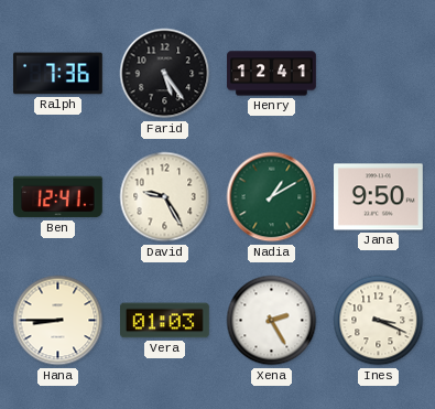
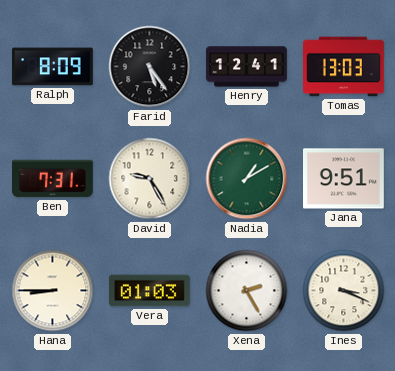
Ralph: 7:36 -> 8:09 (53, 67)
Tomas: none -> 13:03 (344, 67)
Ben: 12:41 -> 7:31 (53, 179)
Jana: 9:50 -> 9:51 (344, 179)
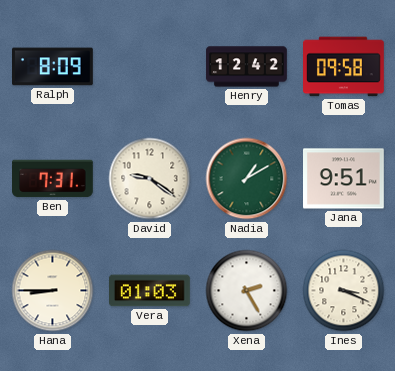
Farid: 5:24 -> none (150, 67)
Henry: 12:41 -> 12:42 (247, 67)
Tomas: 13:03 -> 09:58 (344, 67)
David: 9:25 -> 9:21 (150, 179)
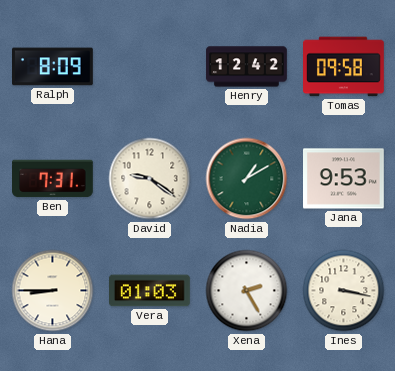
Jana: 9:51 -> 9:53 (344, 179)
Ines: 3:19 -> 3:17 (344, 291)
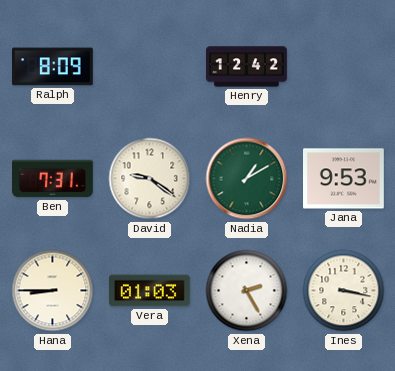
Tomas: 09:58 -> none (344, 67)
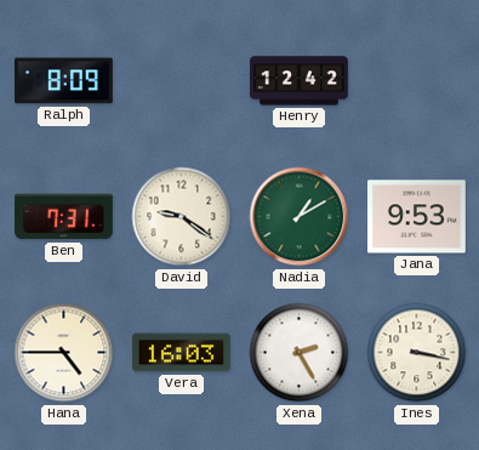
Hana: 8:45 -> 4:45 (64, 353)
Vera: 01:03 -> 16:03 (182, 353)
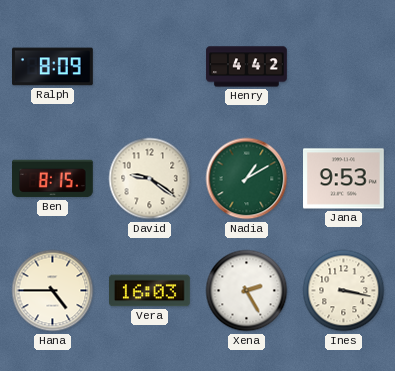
Henry: 12:42 -> 4:42 (247, 67)
Ben: 7:31 -> 8:15 (53, 179)
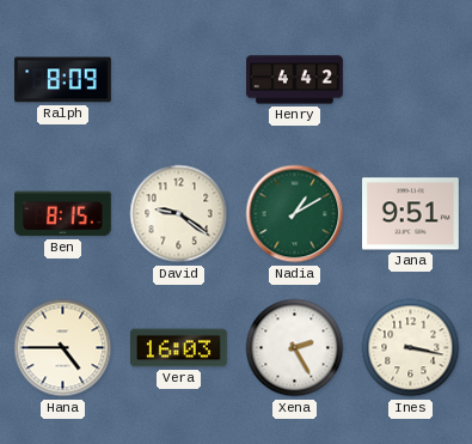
Jana: 9:53 -> 9:51 (411, 214)
